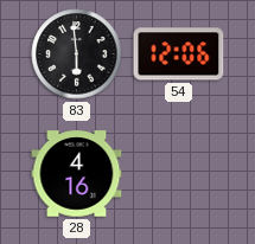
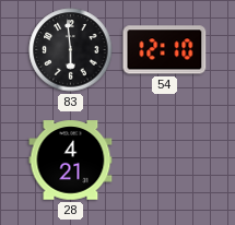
54: 12:06 -> 12:10 (165, 50)
28: 4:16 -> 4:21 (71, 161)
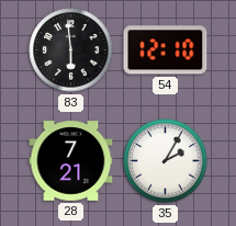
28: 4:21 -> 7:21 (71, 161)
35: none -> 2:05 (166, 161)
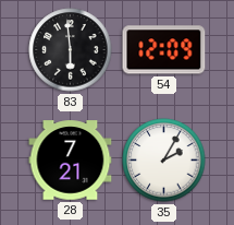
54: 12:10 -> 12:09 (164, 50)
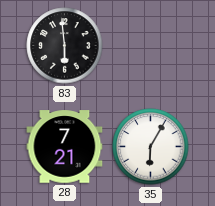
54: 12:09 -> none (164, 50)
35: 2:05 -> 6:05 (151, 147)
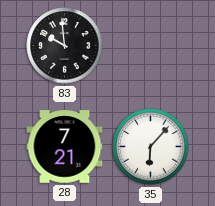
83: 5:59 -> 9:59 (65, 46)
35: 6:05 -> 6:07 (151, 147)
